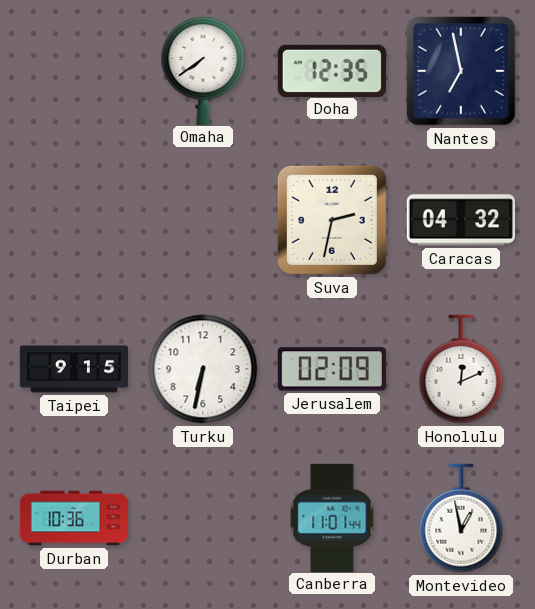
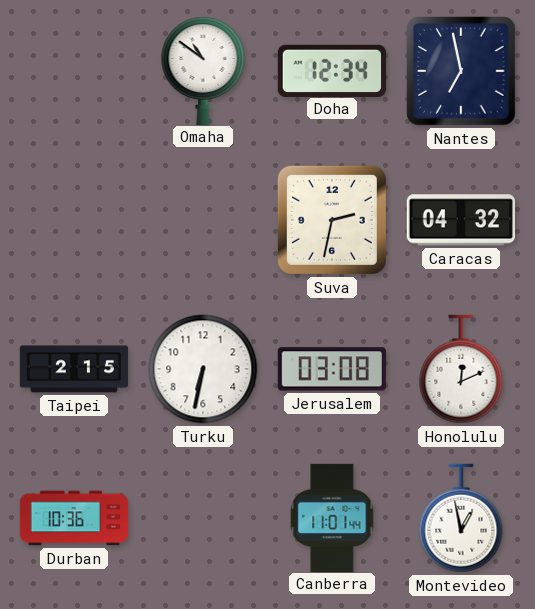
Omaha: 7:39 -> 10:51 (203, 70)
Doha: 12:35 -> 12:34 (332, 70)
Taipei: 9:15 -> 2:15 (74, 369)
Jerusalem: 02:09 -> 03:08 (332, 369)
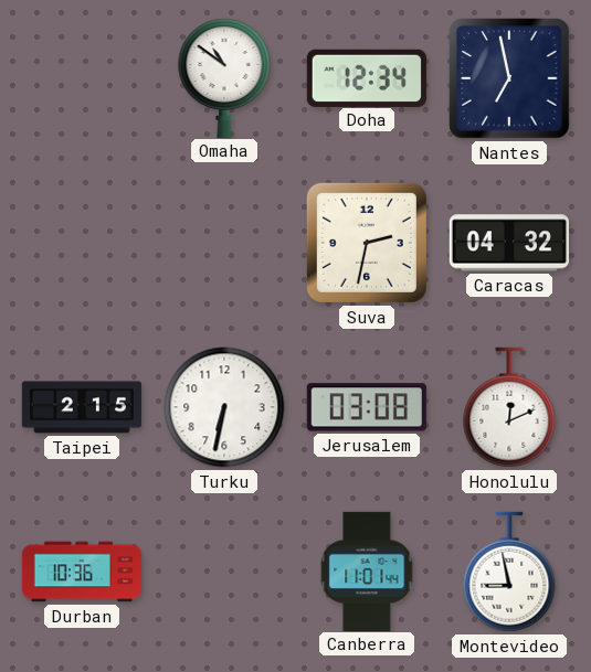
Montevideo: 12:58 -> 8:58 (509, 572)
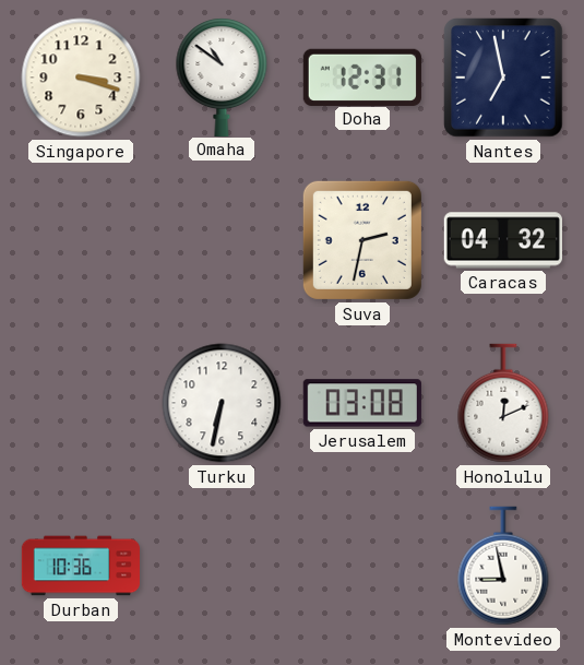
Singapore: none -> 3:18 (81, 78)
Doha: 12:34 -> 12:31 (362, 76)
Taipei: 2:15 -> none (82, 407)
Canberra: 11:01 -> none (367, 570)
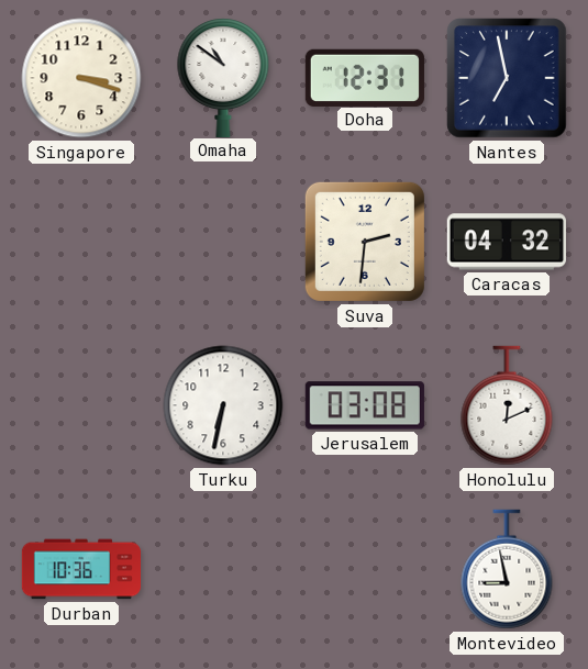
Suva: 2:32 -> 2:31 (365, 242)
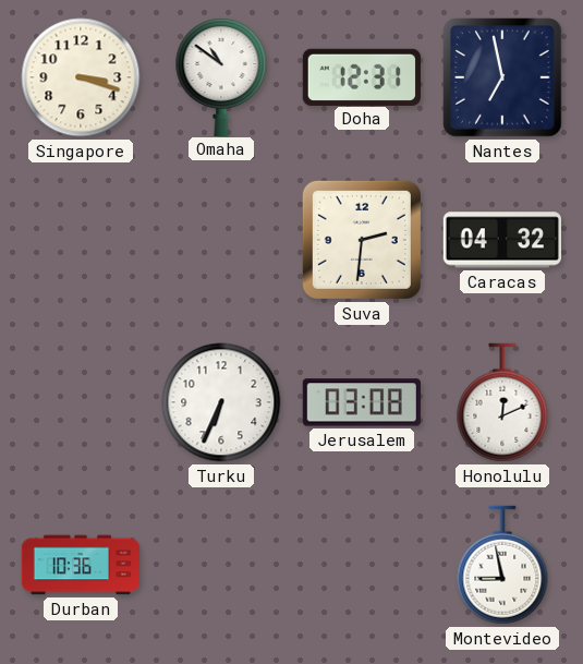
Turku: 6:32 -> 6:34 (221, 402)
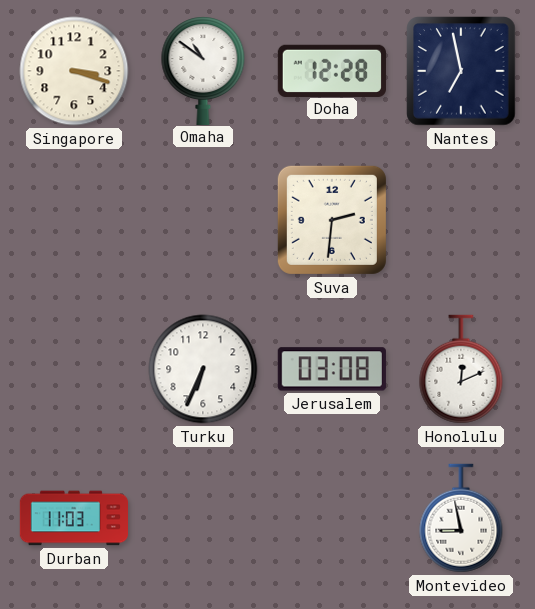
Doha: 12:31 -> 12:28 (332, 70)
Caracas: 04:32 -> none (501, 240)
Durban: 10:36 -> 11:03 (74, 518)
